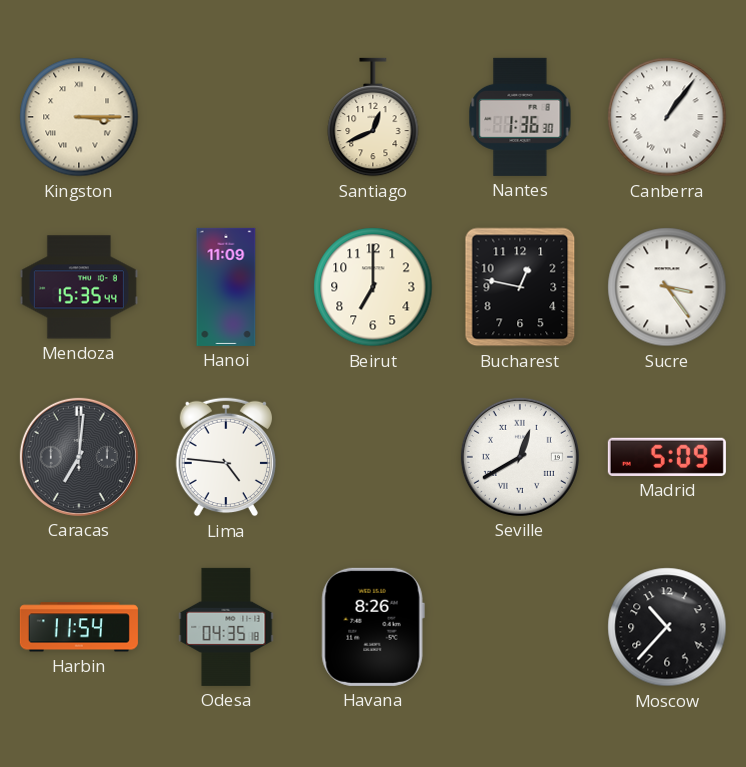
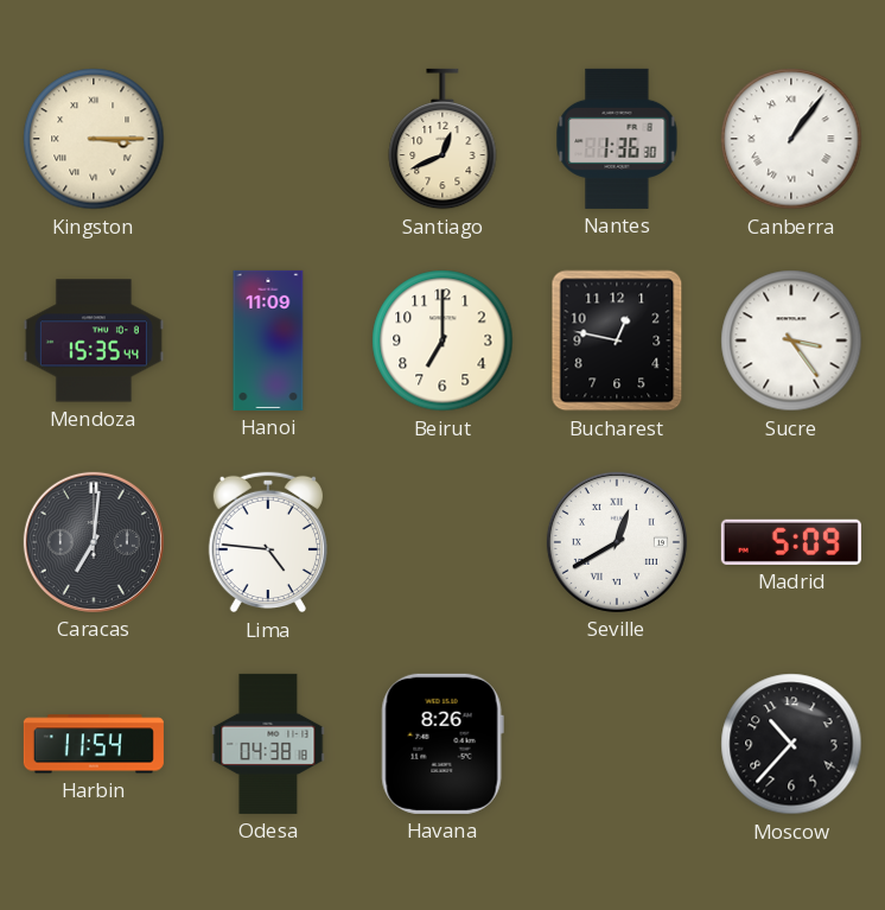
Odesa: 04:35 -> 04:38 (268, 744)
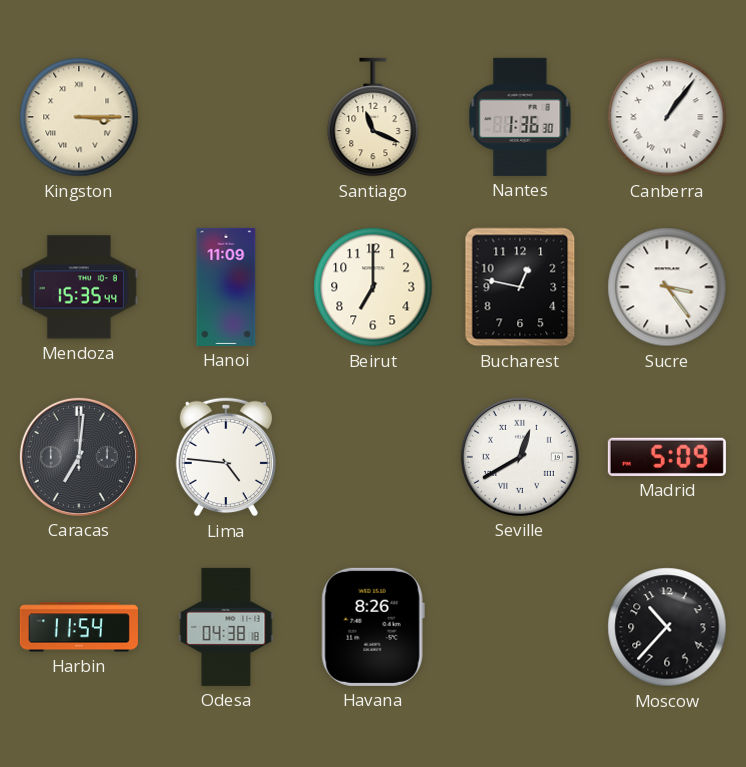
Santiago: 12:41 -> 11:19 (373, 117)
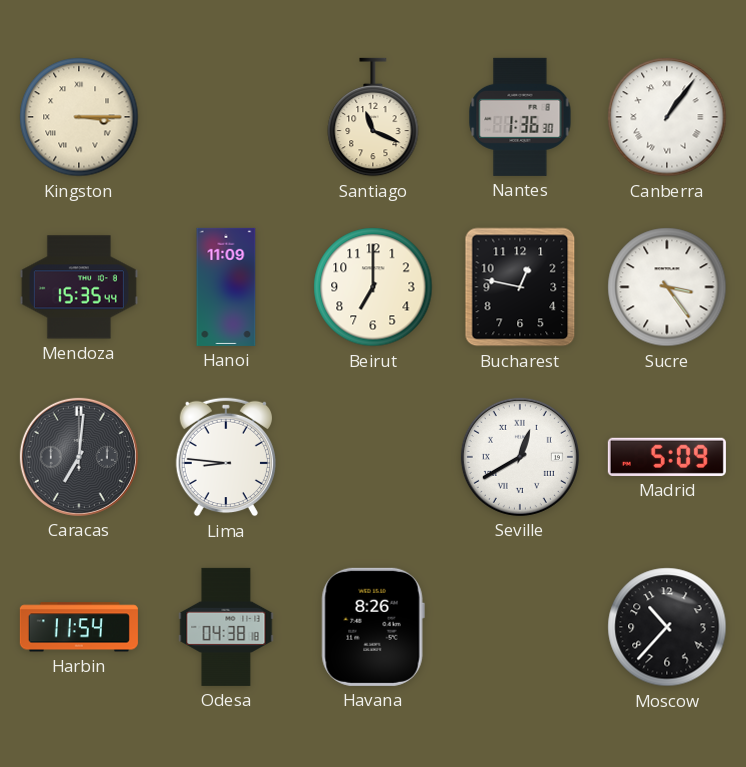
Lima: 4:46 -> 8:46 (226, 457)
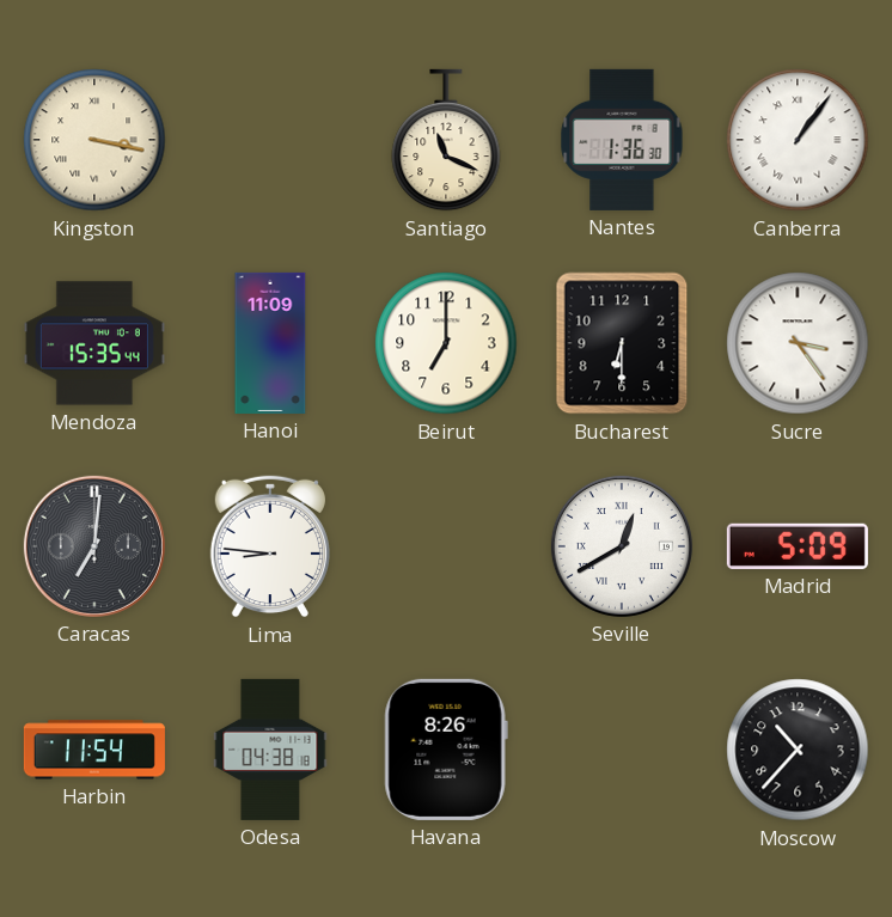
Kingston: 3:15 -> 3:17 (94, 140)
Bucharest: 12:47 -> 6:30 (622, 343)
